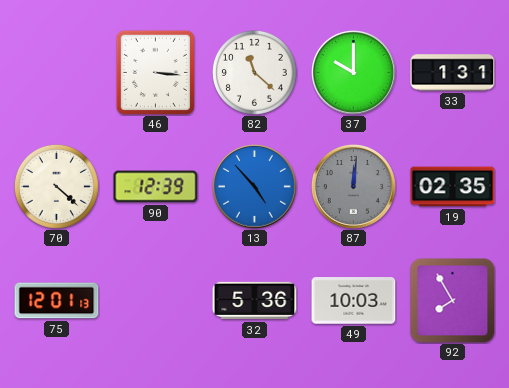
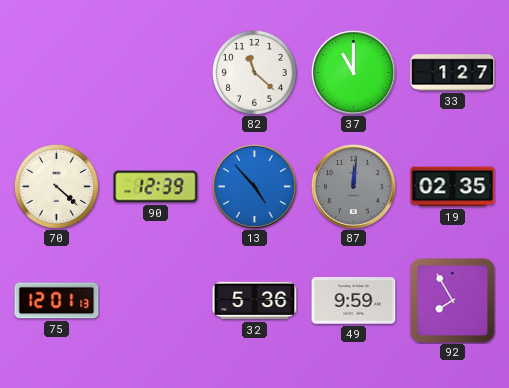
46: 3:16 -> none (155, 72)
37: 10:00 -> 11:00 (354, 73)
33: 1:31 -> 1:27 (453, 73)
49: 10:03 -> 9:59 (354, 301)
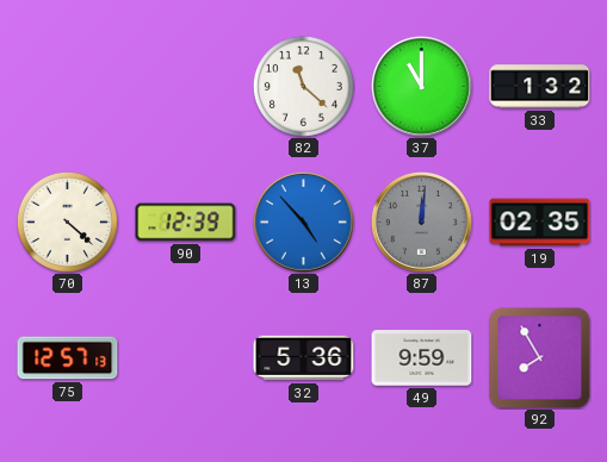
33: 1:27 -> 1:32 (540, 87)
75: 12:01 -> 12:57 (68, 358)
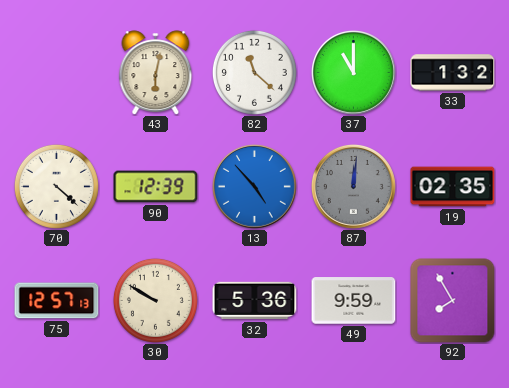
43: none -> 6:02 (156, 73)
30: none -> 9:50 (155, 300)
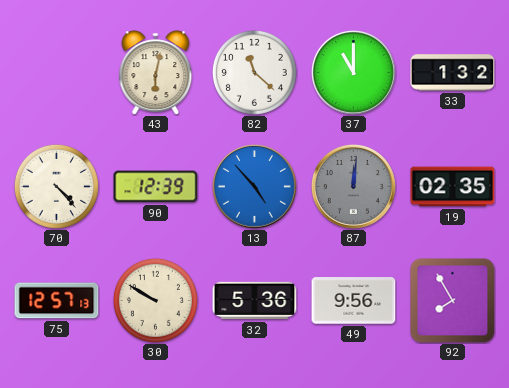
70: 4:22 -> 4:23 (56, 186)
49: 9:59 -> 9:56 (354, 301)
